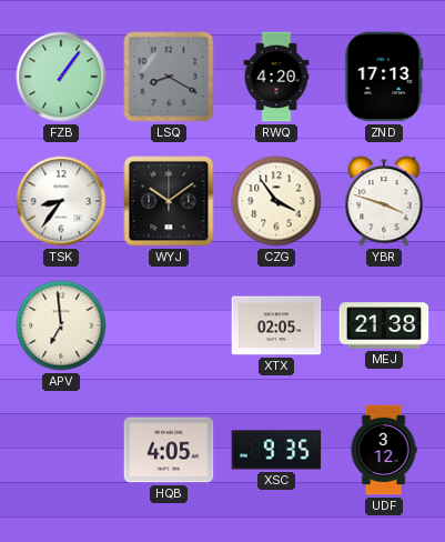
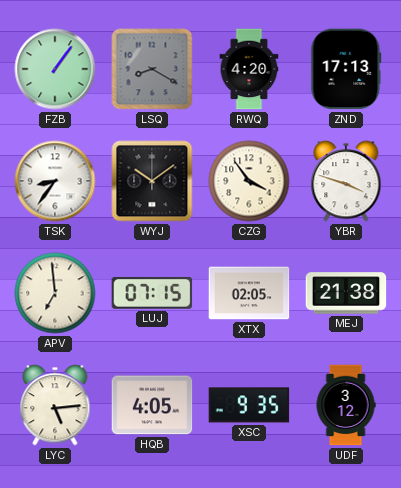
LUJ: none -> 07:15 (152, 293)
LYC: none -> 5:14 (55, 405)
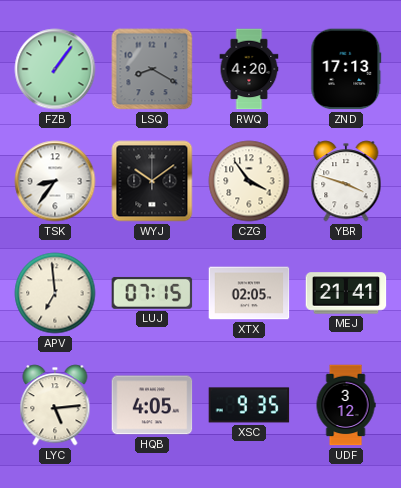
MEJ: 21:38 -> 21:41 (346, 293)
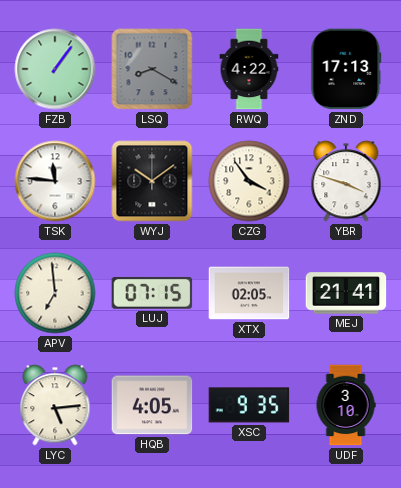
RWQ: 4:20 -> 4:22 (249, 69)
TSK: 8:36 -> 11:46 (55, 181)
UDF: 3:12 -> 3:10 (346, 405)
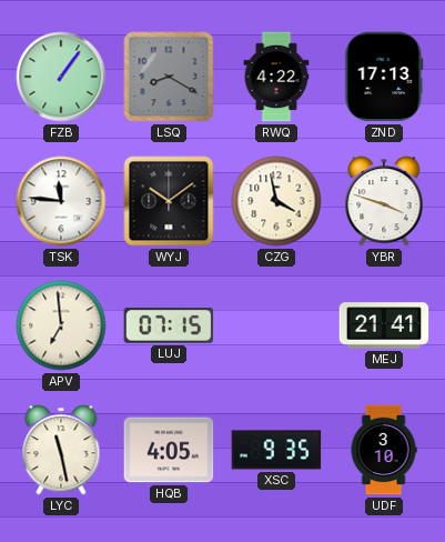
CZG: 3:54 -> 3:58 (276, 201)
XTX: 02:05 -> none (249, 293)
LYC: 5:14 -> 11:28 (61, 450)
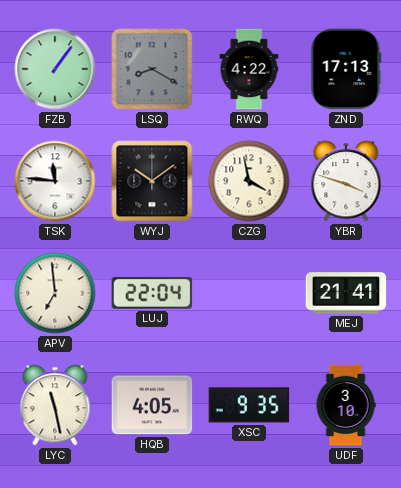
LUJ: 07:15 -> 22:04 (152, 293)
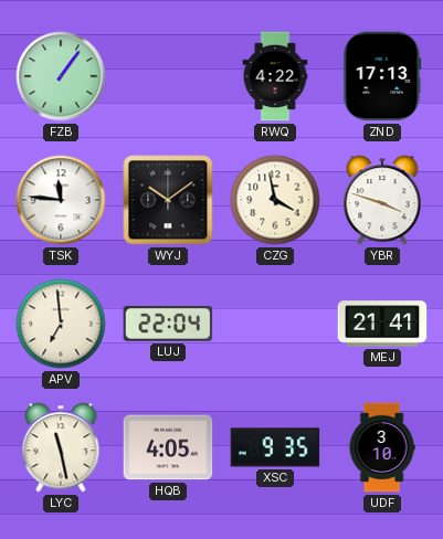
LSQ: 8:20 -> none (152, 69)
